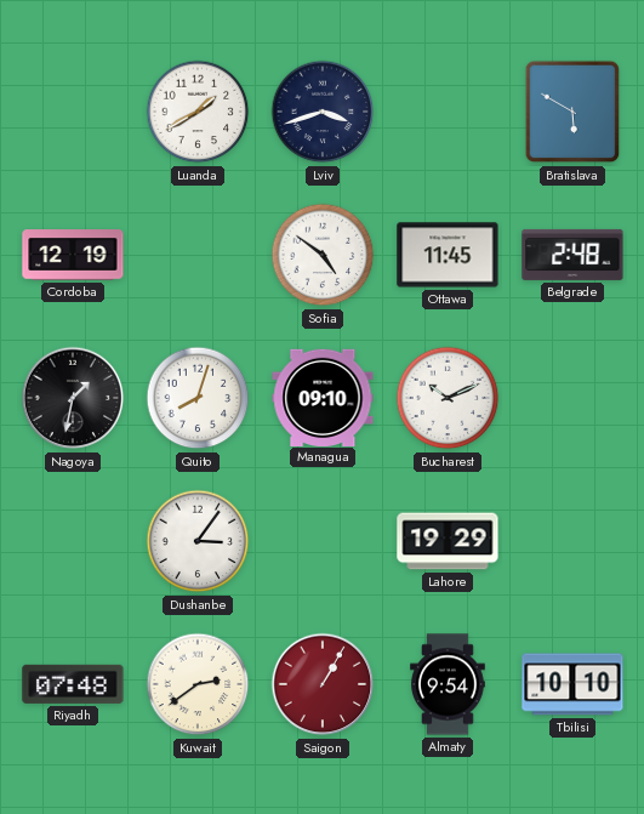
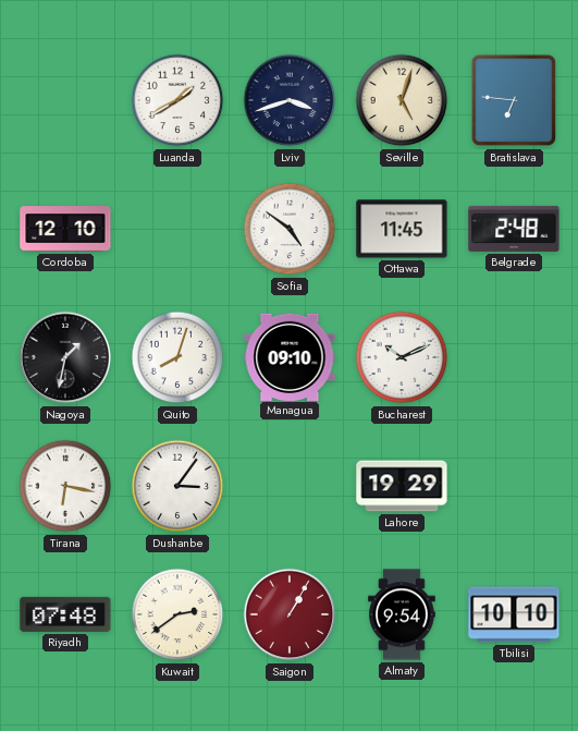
Seville: none -> 5:03 (402, 100)
Bratislava: 5:50 -> 6:46 (514, 100)
Cordoba: 12:19 -> 12:10 (65, 229)
Tirana: none -> 6:17 (65, 486)
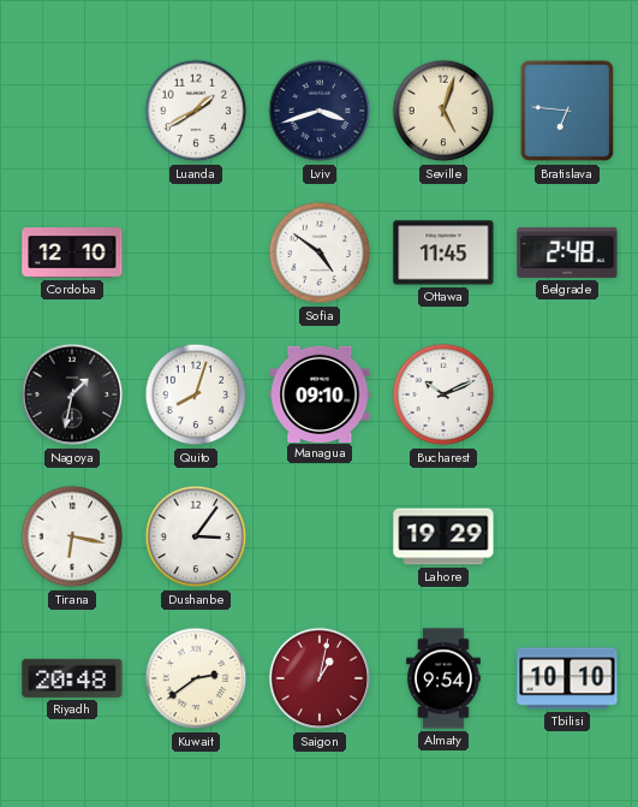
Riyadh: 07:48 -> 20:48 (72, 678)
Saigon: 1:05 -> 1:02 (320, 678)
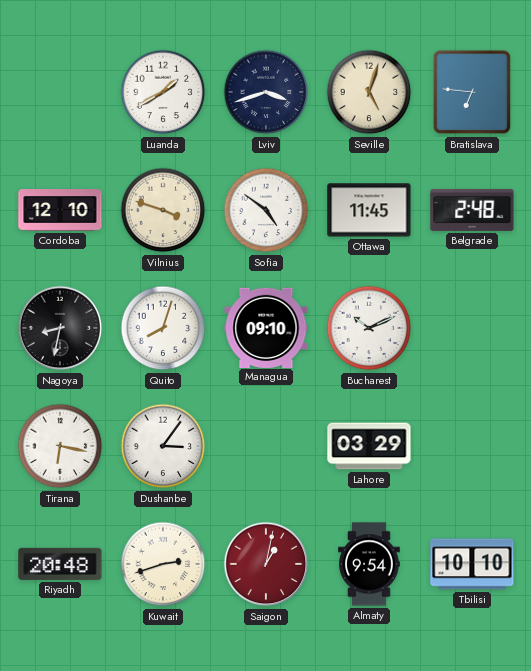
Vilnius: none -> 3:48 (163, 210)
Nagoya: 1:32 -> 8:32 (60, 328)
Lahore: 19:29 -> 03:29 (369, 446)
Kuwait: 2:39 -> 2:42 (163, 564)
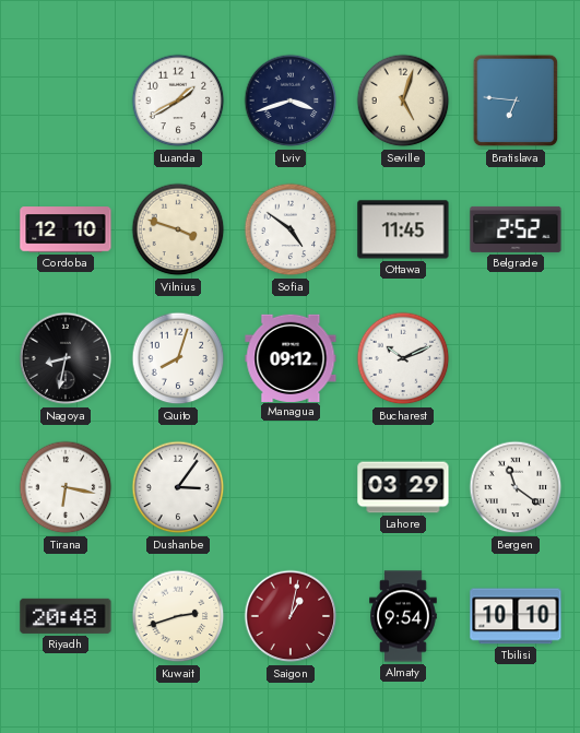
Belgrade: 2:48 -> 2:52 (516, 229)
Managua: 09:10 -> 09:12 (291, 357)
Bergen: none -> 11:21 (516, 487)
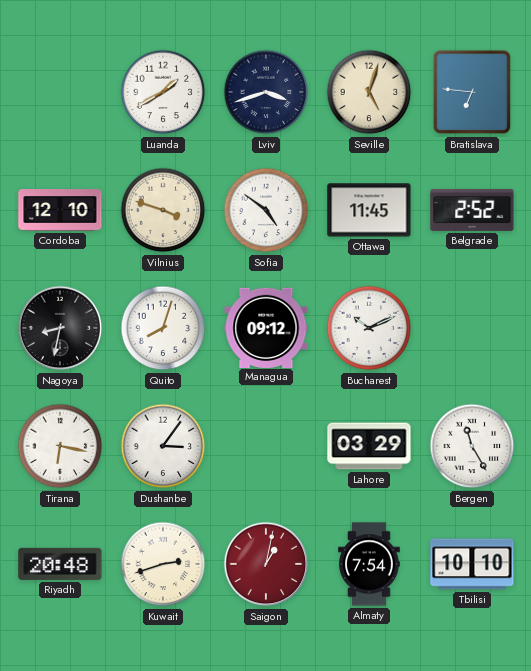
Bergen: 11:21 -> 11:25 (472, 446)
Almaty: 9:54 -> 7:54 (369, 564)
